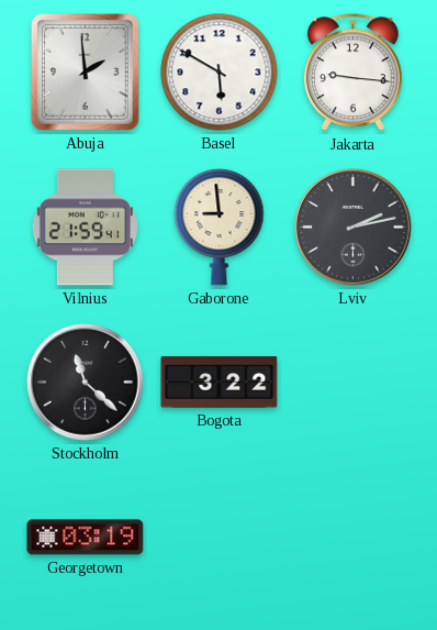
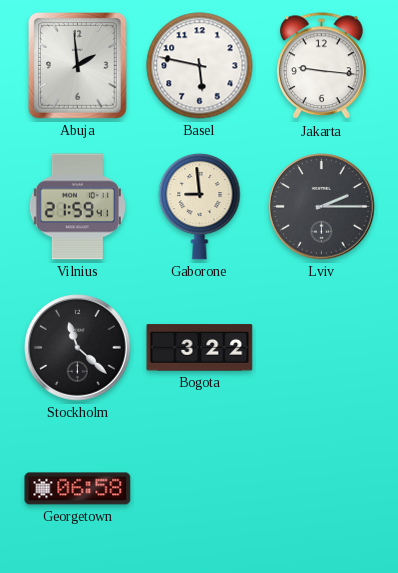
Basel: 5:50 -> 5:47 (200, 66)
Lviv: 2:13 -> 2:15 (322, 207)
Georgetown: 03:19 -> 06:58 (78, 489)
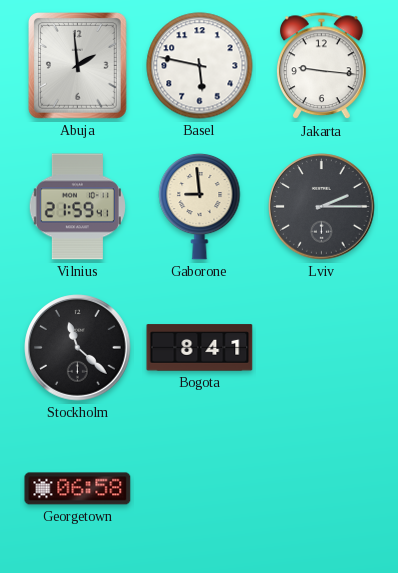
Bogota: 3:22 -> 8:41 (200, 348)
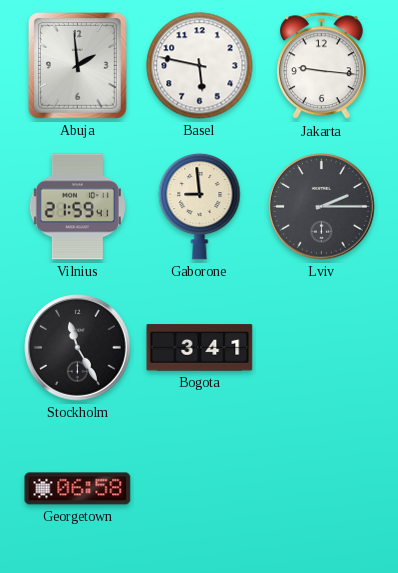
Stockholm: 11:22 -> 11:25 (78, 348)
Bogota: 8:41 -> 3:41 (200, 348)
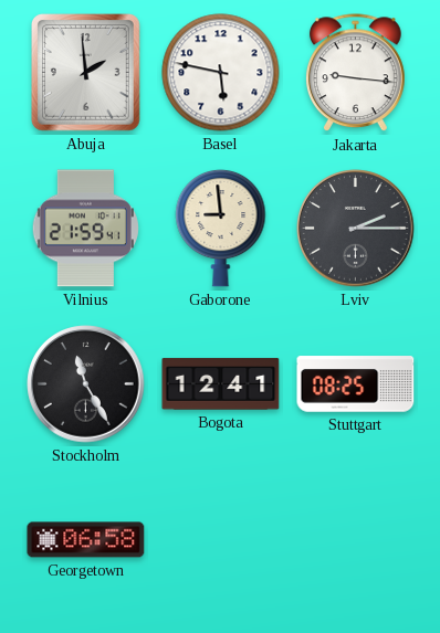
Bogota: 3:41 -> 12:41 (221, 384)
Stuttgart: none -> 08:25 (356, 384)
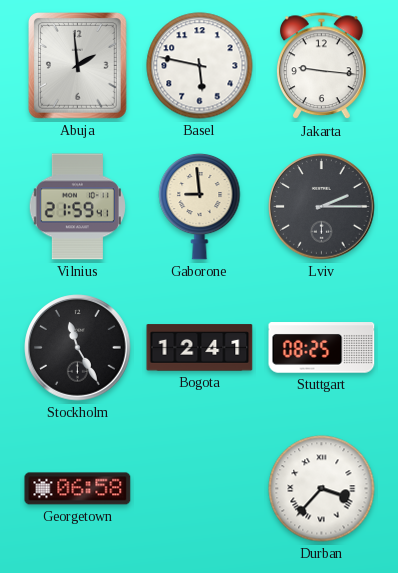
Durban: none -> 3:37 (322, 489)
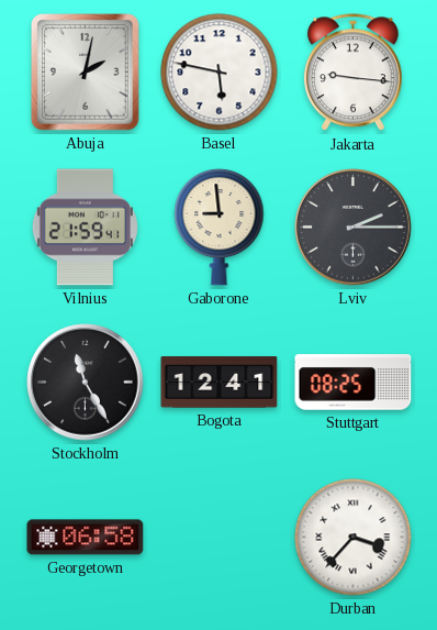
Abuja: 1:59 -> 2:02 (86, 73)
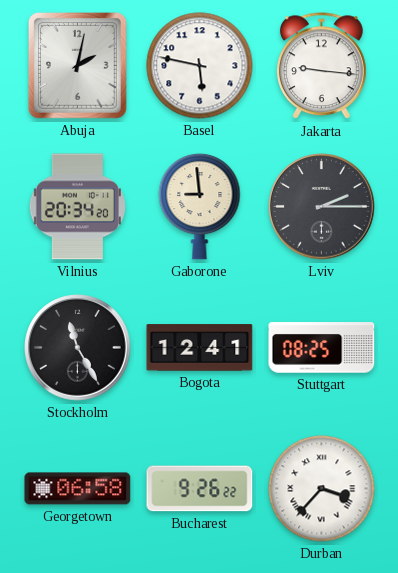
Vilnius: 21:59 -> 20:34 (77, 207)
Bucharest: none -> 9:26 (200, 489)
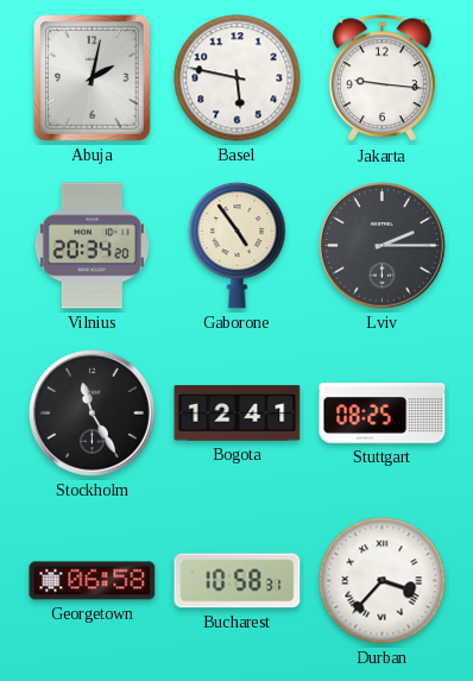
Gaborone: 8:59 -> 4:54 (238, 245)
Bucharest: 9:26 -> 10:58 (238, 581)
